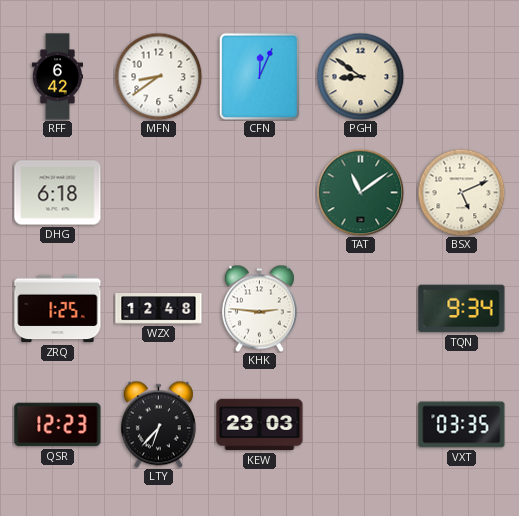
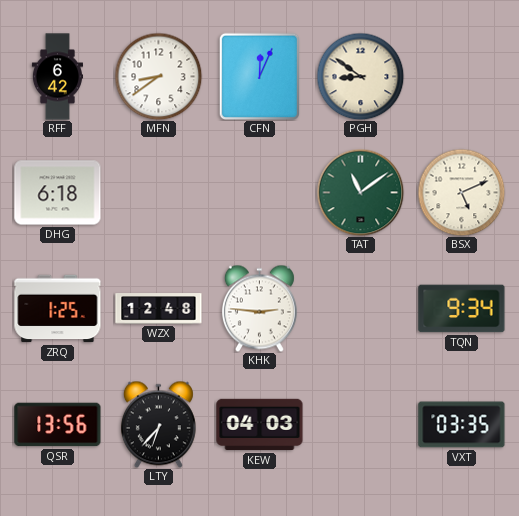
QSR: 12:23 -> 13:56 (58, 425)
KEW: 23:03 -> 04:03 (260, 425)
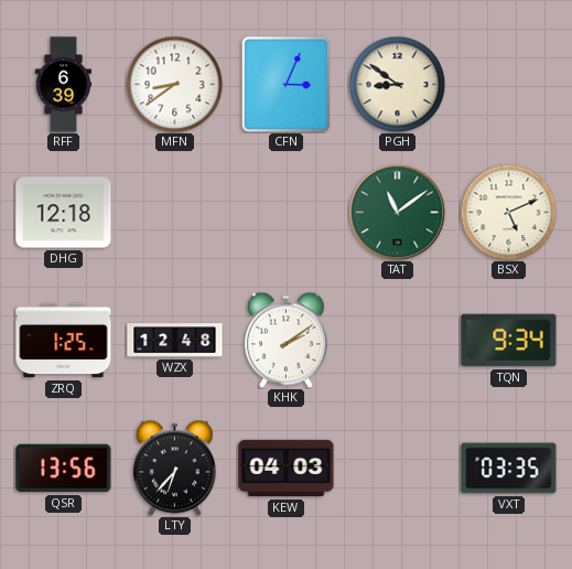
RFF: 6:42 -> 6:39 (63, 85)
CFN: 12:04 -> 3:04 (285, 84)
DHG: 6:18 -> 12:18 (64, 213)
KHK: 2:46 -> 2:09 (285, 340)
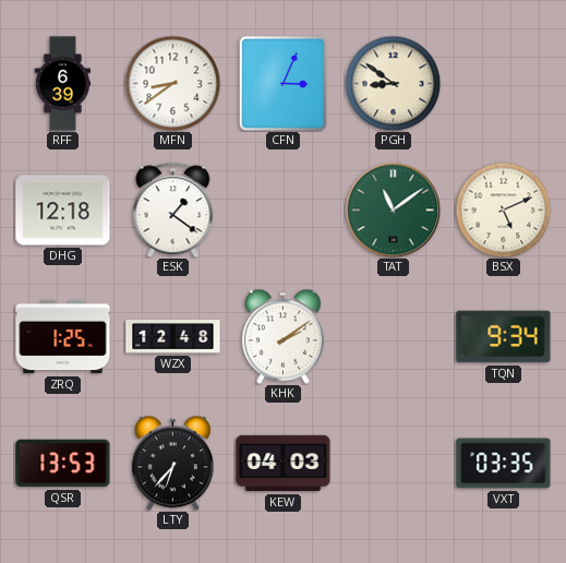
ESK: none -> 1:21 (173, 209)
QSR: 13:56 -> 13:53 (63, 464)
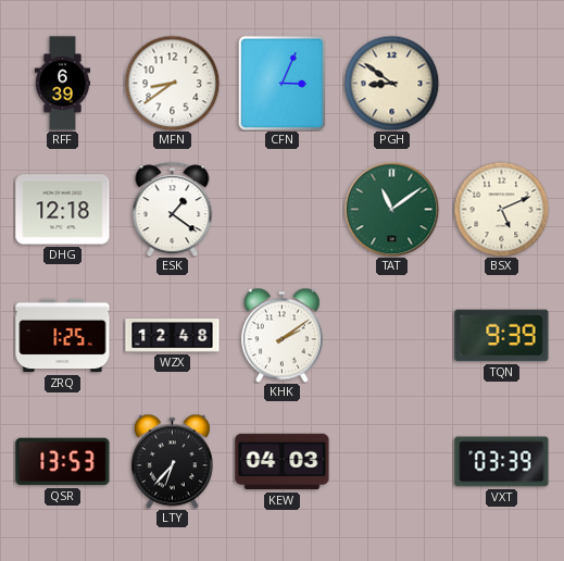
TQN: 9:34 -> 9:39 (502, 336)
VXT: 03:35 -> 03:39 (502, 462)
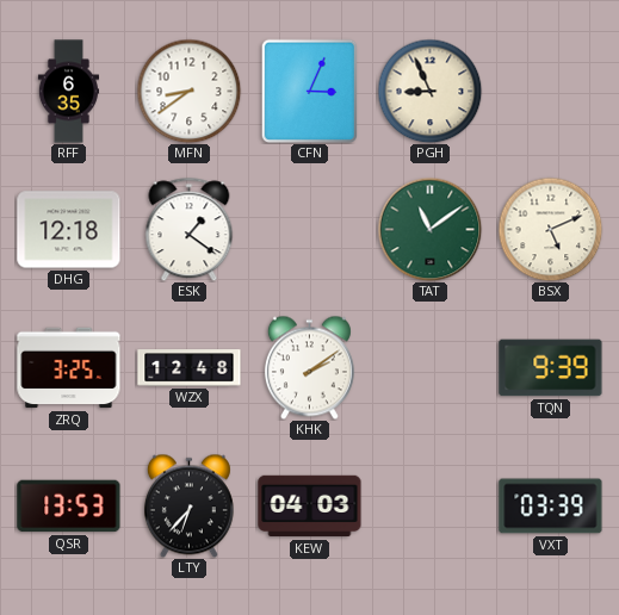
RFF: 6:39 -> 6:35 (68, 92)
PGH: 8:51 -> 8:56 (429, 91)
ZRQ: 1:25 -> 3:25 (69, 368)
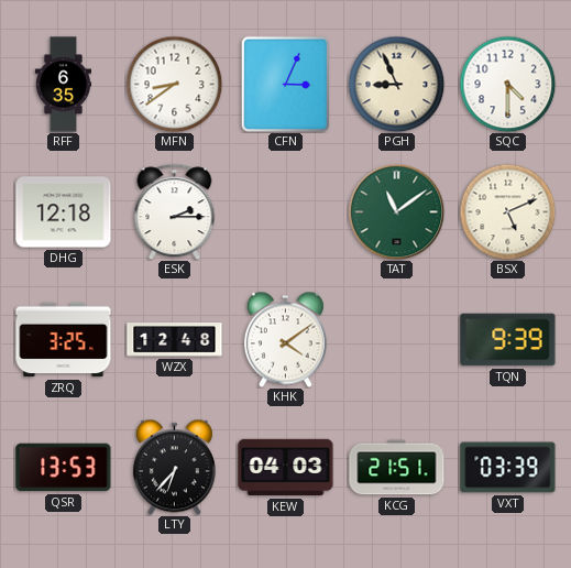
SQC: none -> 4:30 (507, 84)
ESK: 1:21 -> 2:15 (175, 211)
KHK: 2:09 -> 4:09 (285, 339)
KCG: none -> 21:51 (397, 468)
